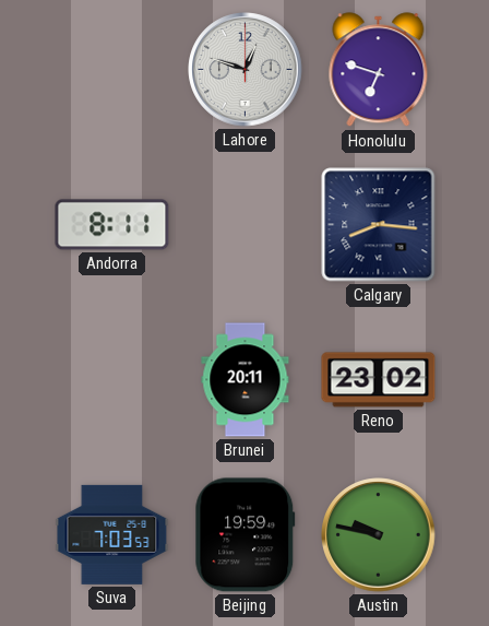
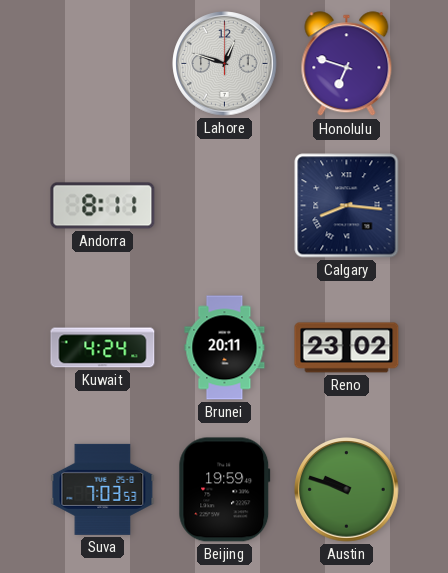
Kuwait: none -> 4:24 (103, 348)
Austin: 9:47 -> 9:48 (347, 490)
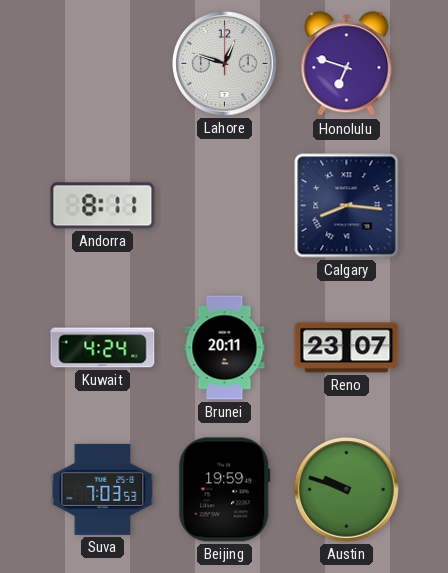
Reno: 23:02 -> 23:07 (347, 348)
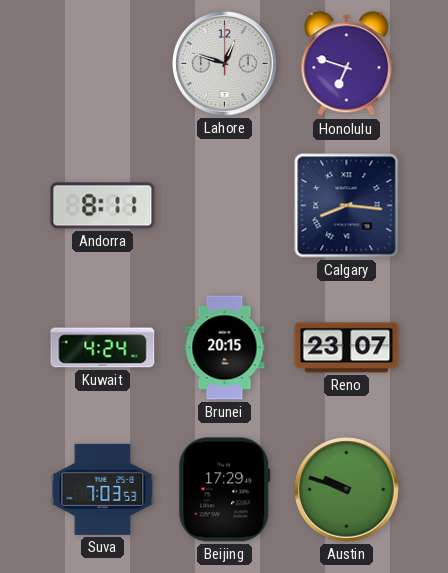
Brunei: 20:11 -> 20:15 (225, 348)
Beijing: 19:59 -> 17:29 (225, 490)
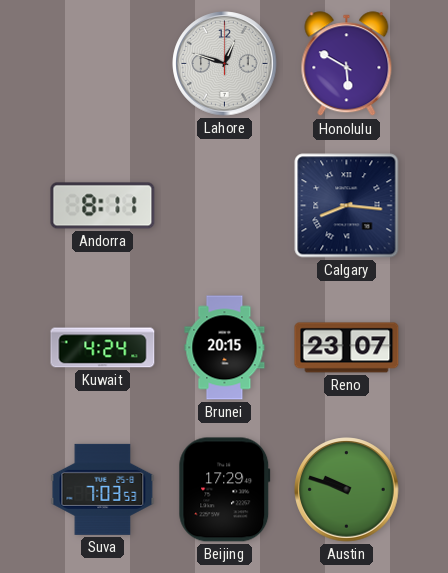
Honolulu: 6:48 -> 5:50 (347, 64)
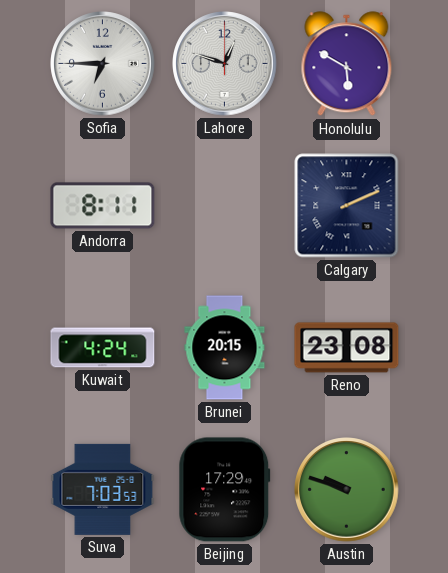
Sofia: none -> 6:45 (103, 64)
Calgary: 8:16 -> 2:11 (347, 206)
Reno: 23:07 -> 23:08 (347, 348)
